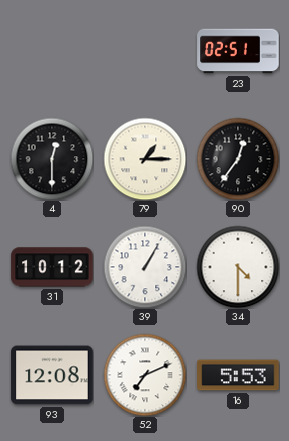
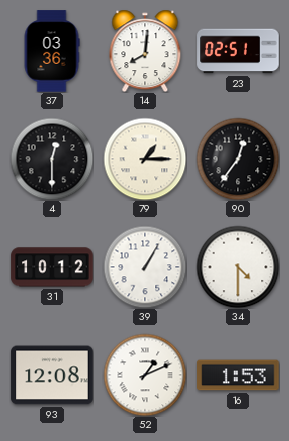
37: none -> 03:36 (52, 51)
14: none -> 8:01 (145, 51)
52: 7:11 -> 1:11 (145, 375)
16: 5:53 -> 1:53 (238, 375)
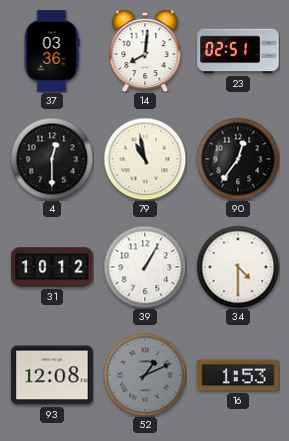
79: 1:15 -> 10:58 (145, 159)
52 dial: white -> grey (145, 375)
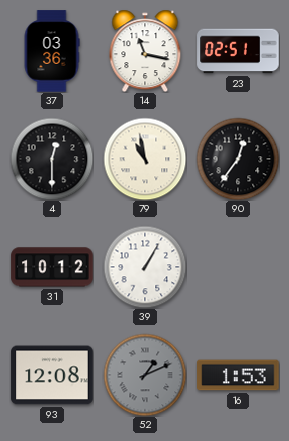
14: 8:01 -> 11:17 (145, 51)
34: 4:30 -> none (238, 267)
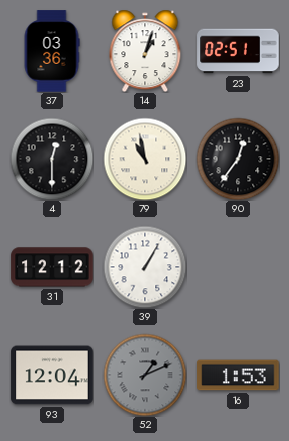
14: 11:17 -> 1:03 (145, 51)
31: 10:12 -> 12:12 (52, 267)
93: 12:08 -> 12:04 (52, 375)
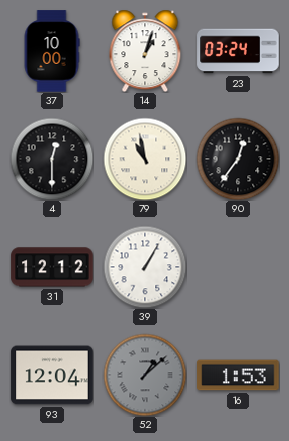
37: 03:36 -> 10:00 (52, 51)
23: 02:51 -> 03:24 (238, 51)
52: 1:11 -> 1:08 (145, 375)
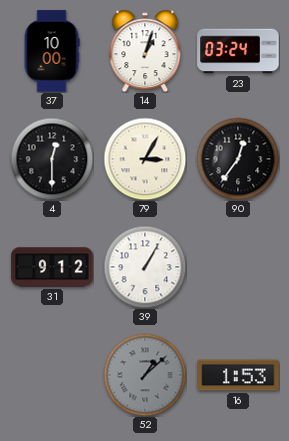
79: 10:58 -> 3:05 (145, 159)
31: 12:12 -> 9:12 (52, 267)
93: 12:04 -> none (52, 375)
